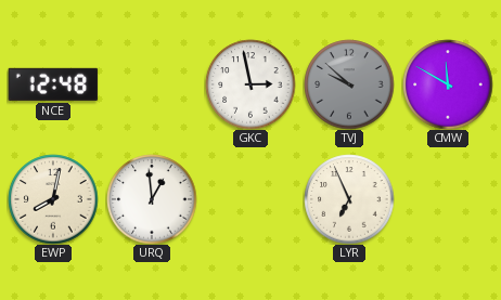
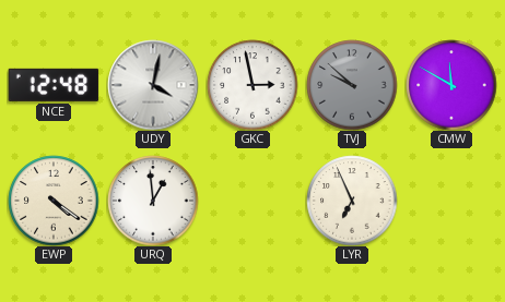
UDY: none -> 4:02 (153, 85)
EWP: 8:02 -> 4:21 (54, 201)
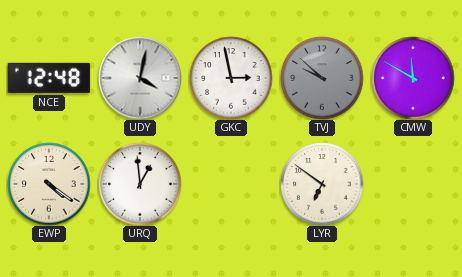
LYR: 6:56 -> 6:51 (322, 184)
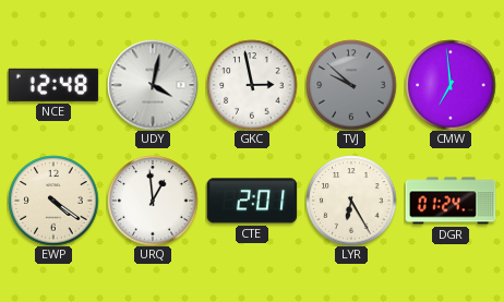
CMW: 11:50 -> 6:59 (451, 85)
CTE: none -> 2:01 (252, 201)
LYR: 6:51 -> 6:25 (351, 201)
DGR: none -> 01:24 (451, 201)
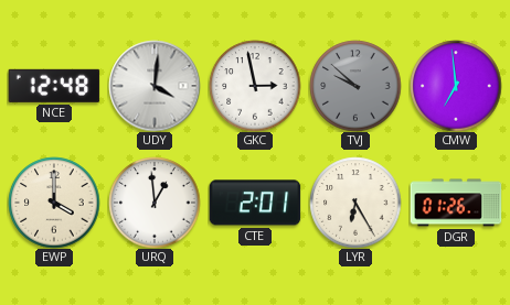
UDY: 4:02 -> 4:01 (155, 86)
EWP: 4:21 -> 4:00 (54, 203)
DGR: 01:24 -> 01:26 (456, 203)
